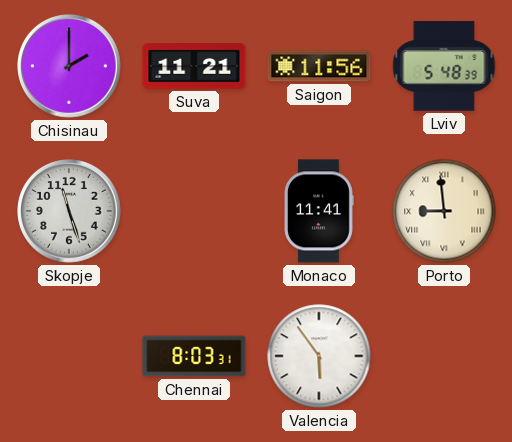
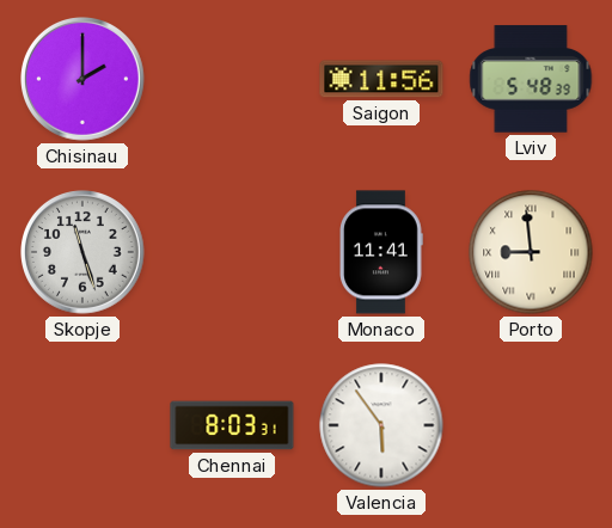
Suva: 11:21 -> none (194, 67)
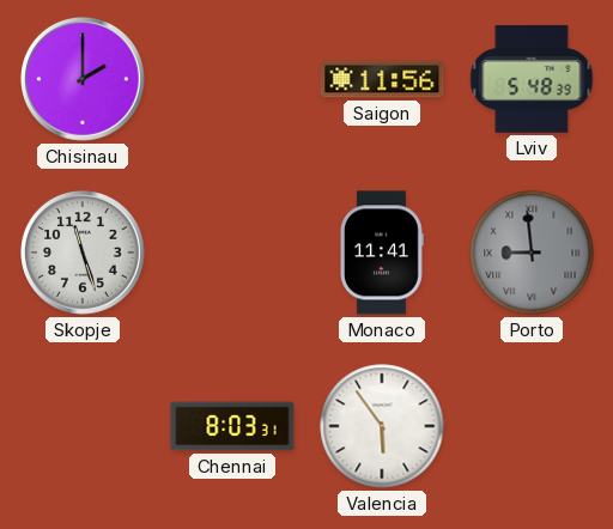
Porto dial: cream -> grey (532, 253)
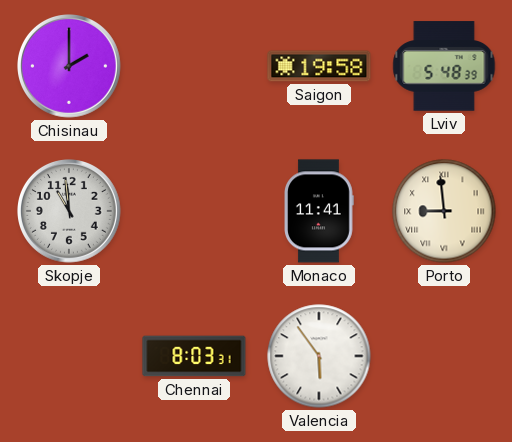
Saigon: 11:56 -> 19:58 (319, 66)
Skopje: 11:27 -> 10:59 (70, 212)
Porto dial: grey -> cream (444, 211)
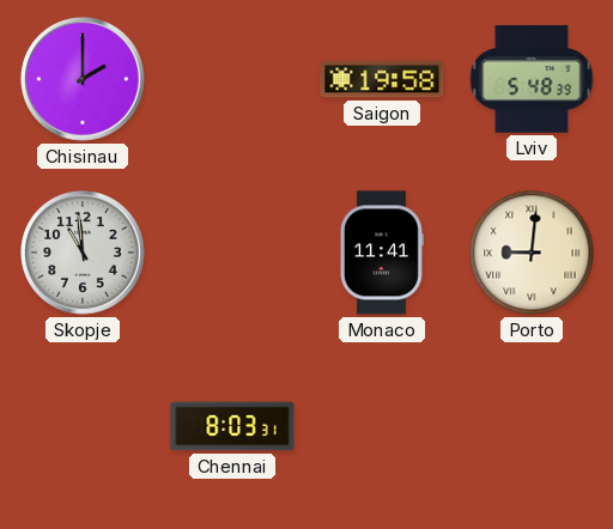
Porto: 8:59 -> 9:01 (532, 253)
Valencia: 5:54 -> none (319, 356)
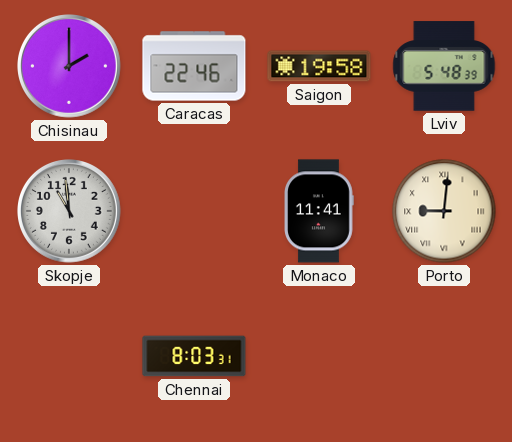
Caracas: none -> 22:46 (194, 66)
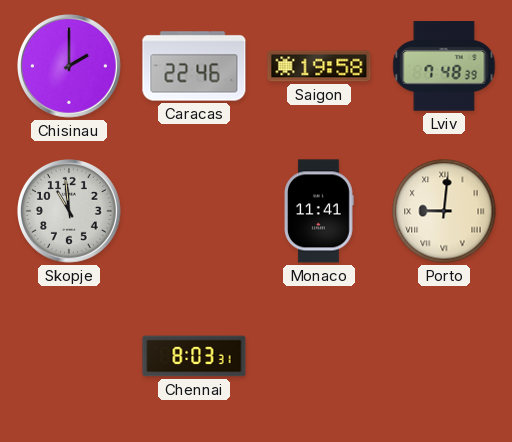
Lviv: 5:48 -> 7:48 (444, 66)
